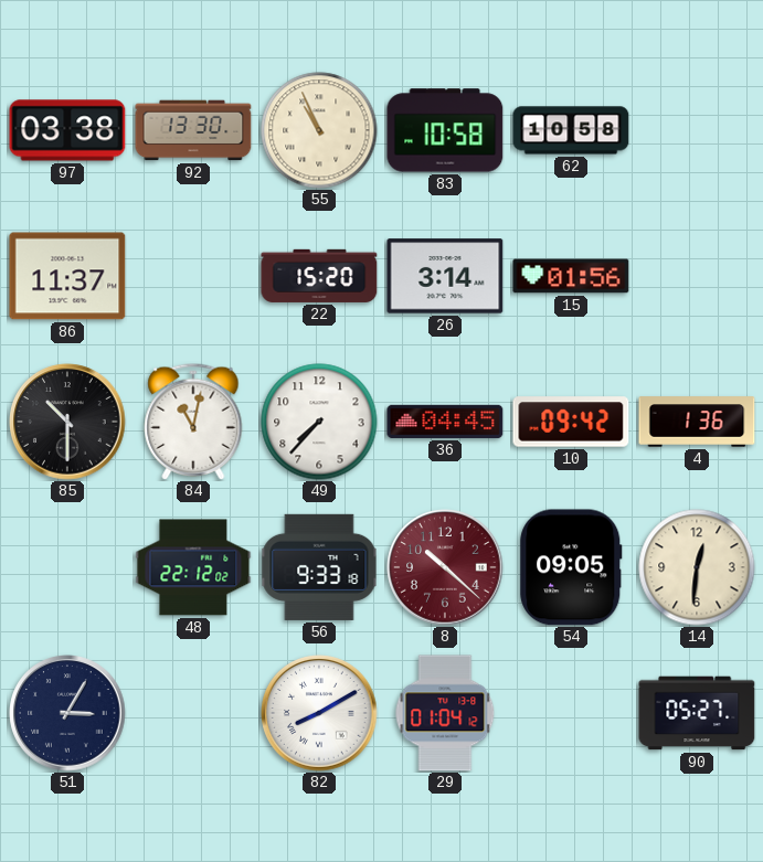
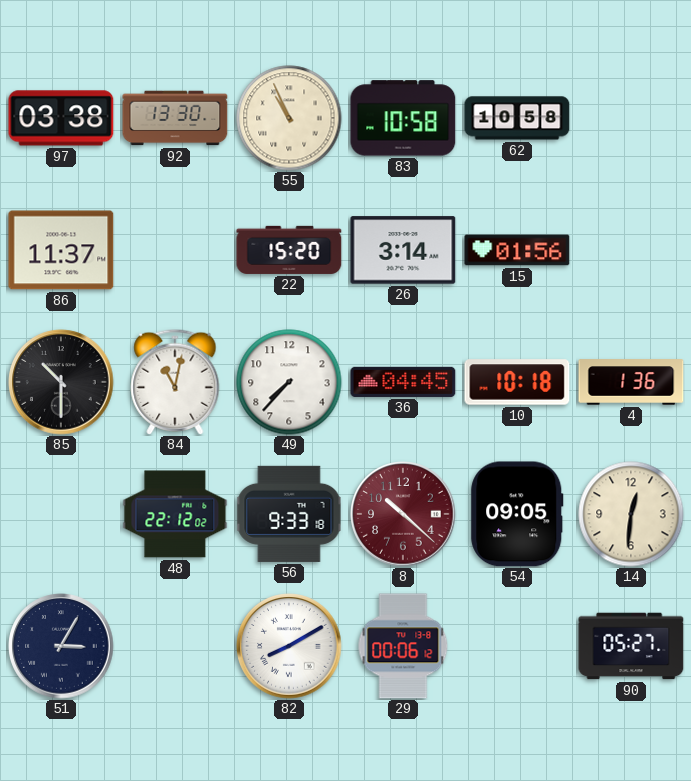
10: 09:42 -> 10:18 (517, 382)
29: 01:04 -> 00:06 (403, 646)
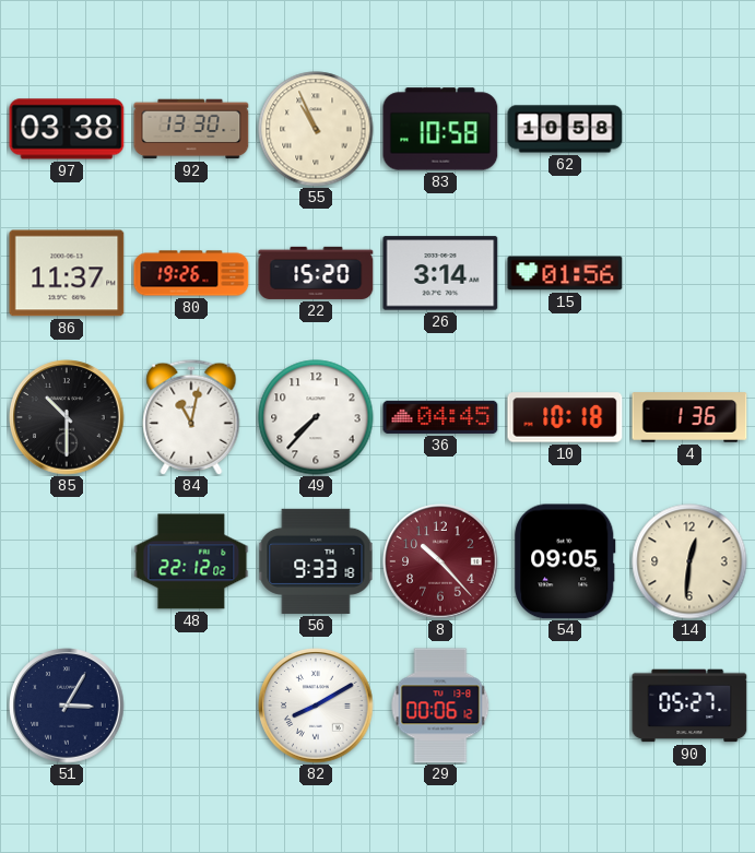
80: none -> 19:26 (191, 273)
8: 10:22 -> 10:23 (440, 561)
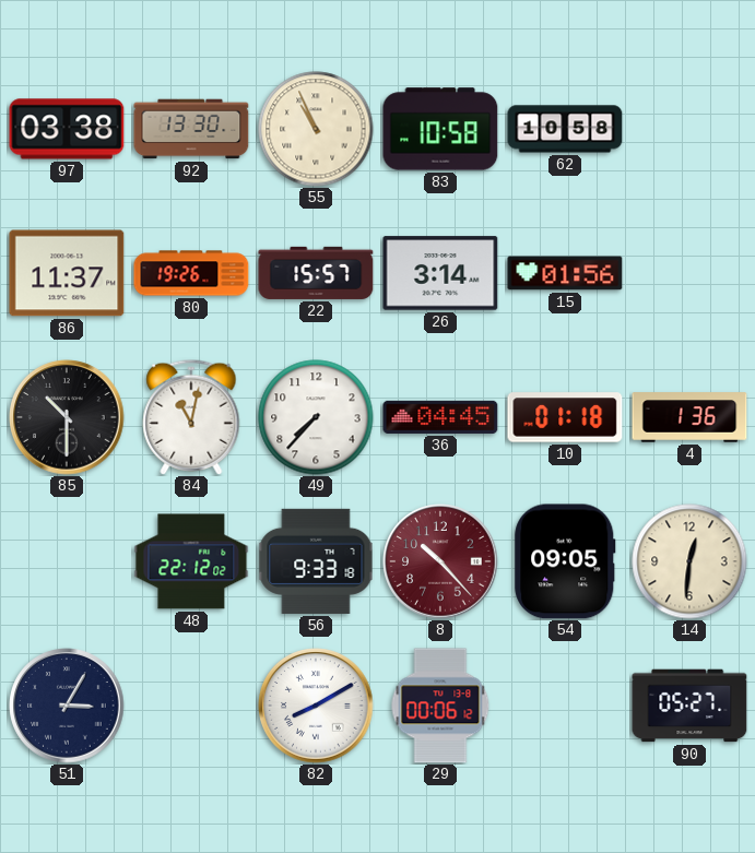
22: 15:20 -> 15:57 (316, 273)
10: 10:18 -> 01:18 (565, 417)
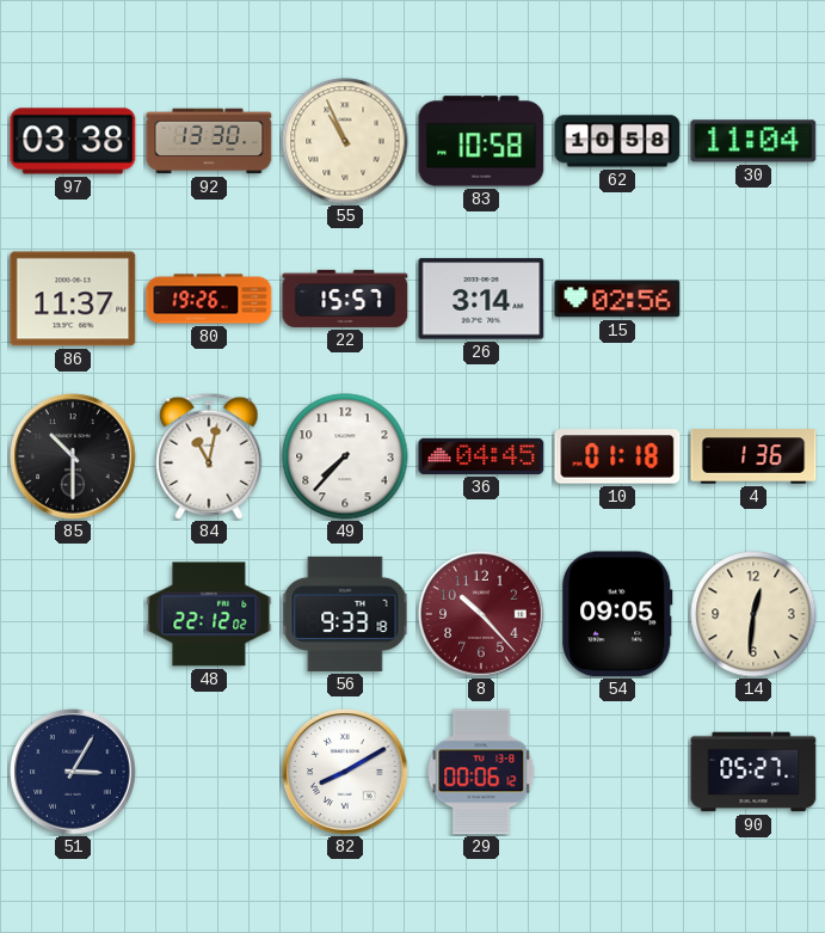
30: none -> 11:04 (753, 141)
15: 01:56 -> 02:56 (617, 299)
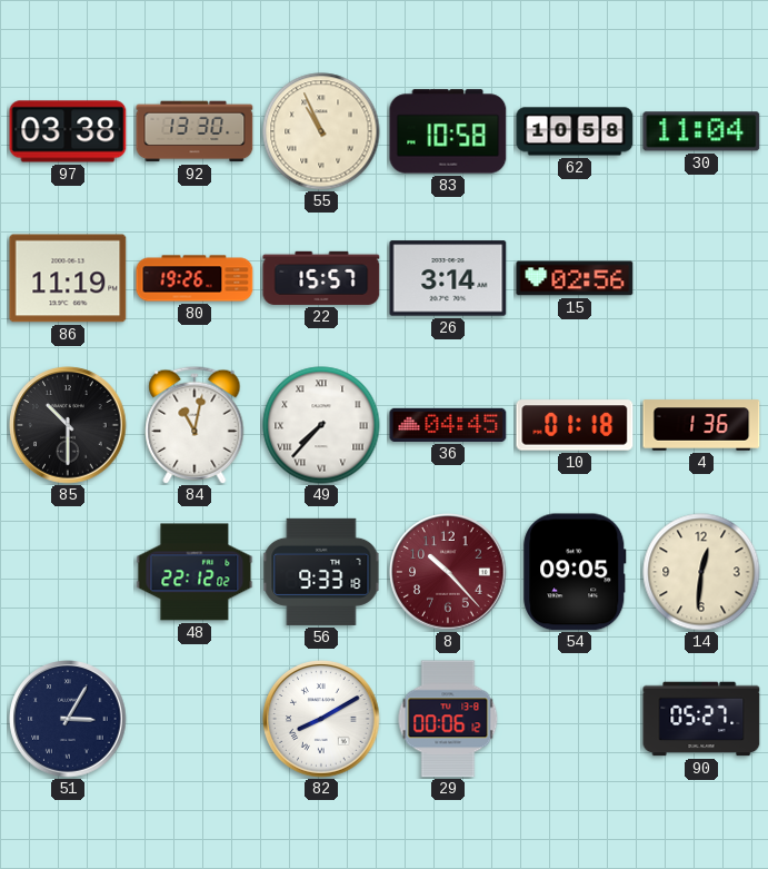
86: 11:37 -> 11:19 (68, 278)
49 numerals: Arabic -> Roman (321, 425)
